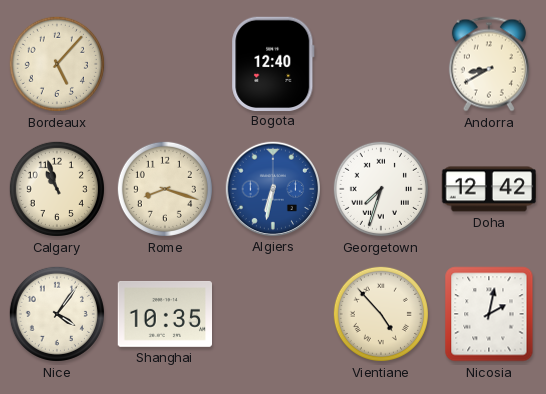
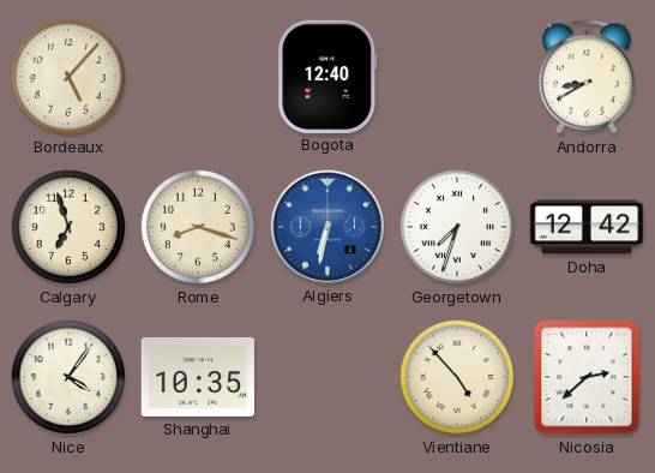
Calgary: 10:57 -> 6:57 (68, 227)
Nicosia: 2:02 -> 2:38 (587, 377)
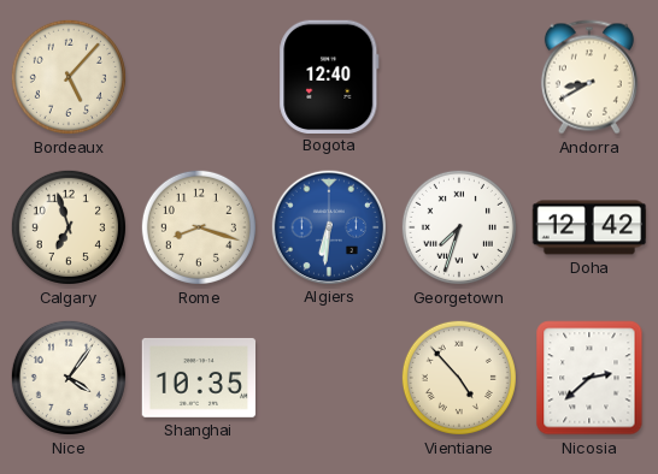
Algiers: 6:32 -> 6:31 (328, 226)
